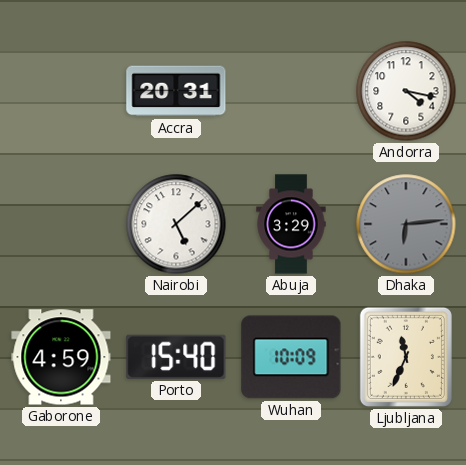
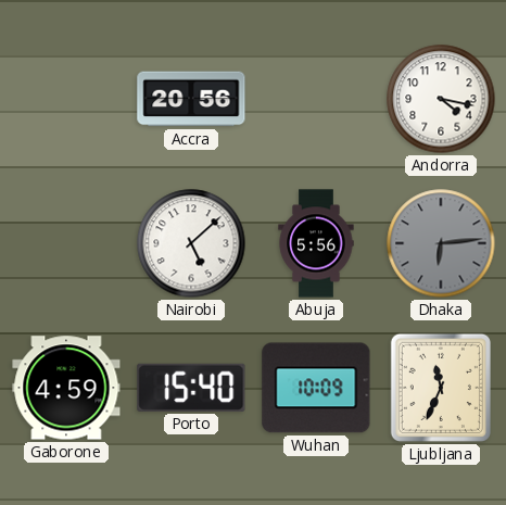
Accra: 20:31 -> 20:56 (191, 99)
Abuja: 3:29 -> 5:56 (316, 243)
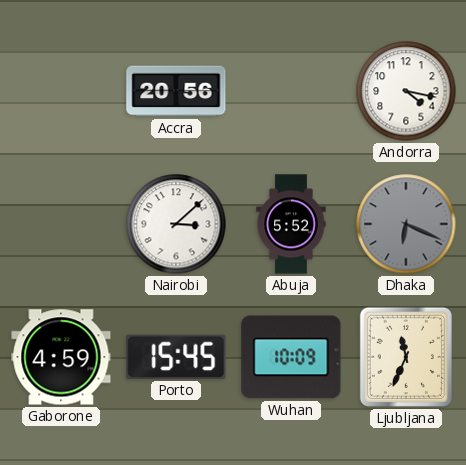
Nairobi: 5:08 -> 3:08 (176, 224)
Abuja: 5:56 -> 5:52 (291, 224)
Dhaka: 6:14 -> 6:19 (406, 224)
Porto: 15:40 -> 15:45 (176, 357)
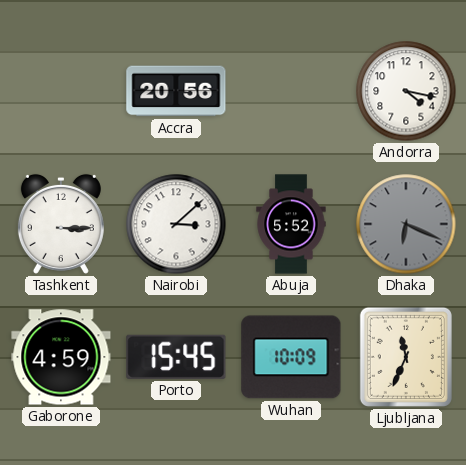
Tashkent: none -> 3:15 (61, 224)
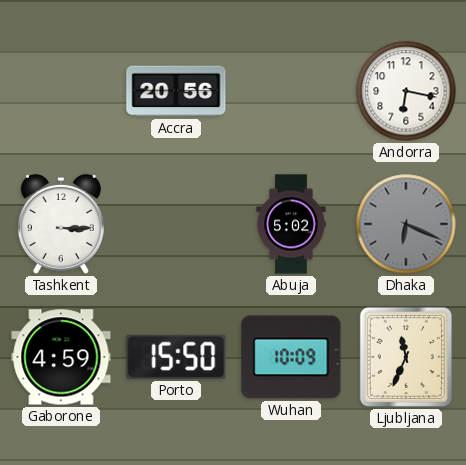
Andorra: 4:17 -> 6:17 (406, 91)
Nairobi: 3:08 -> none (176, 224)
Abuja: 5:52 -> 5:02 (291, 224)
Porto: 15:45 -> 15:50 (176, 357)
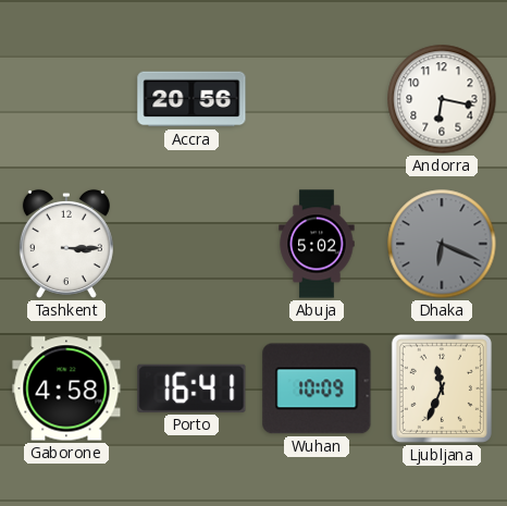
Gaborone: 4:59 -> 4:58 (66, 388)
Porto: 15:50 -> 16:41 (191, 388)
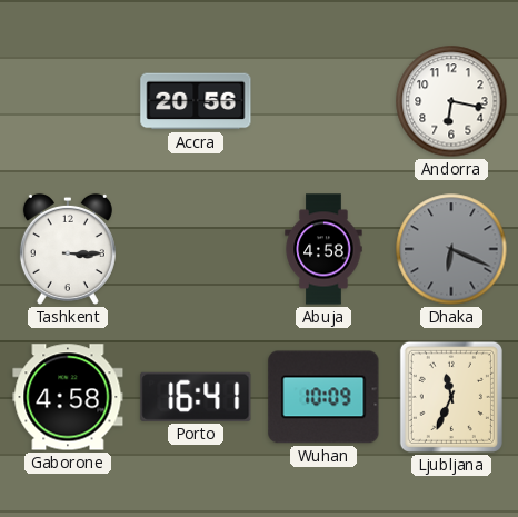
Abuja: 5:02 -> 4:58 (323, 249)
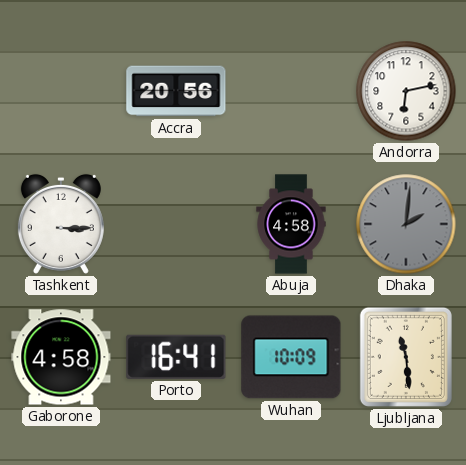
Andorra: 6:17 -> 6:13 (406, 91)
Dhaka: 6:19 -> 2:01 (406, 224)
Ljubljana: 11:34 -> 11:29 (406, 357)
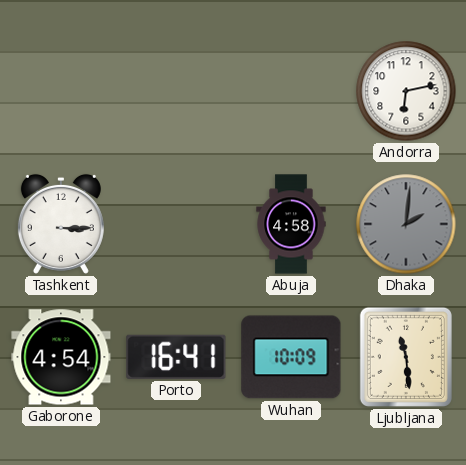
Accra: 20:56 -> none (176, 91)
Gaborone: 4:58 -> 4:54 (61, 357)
